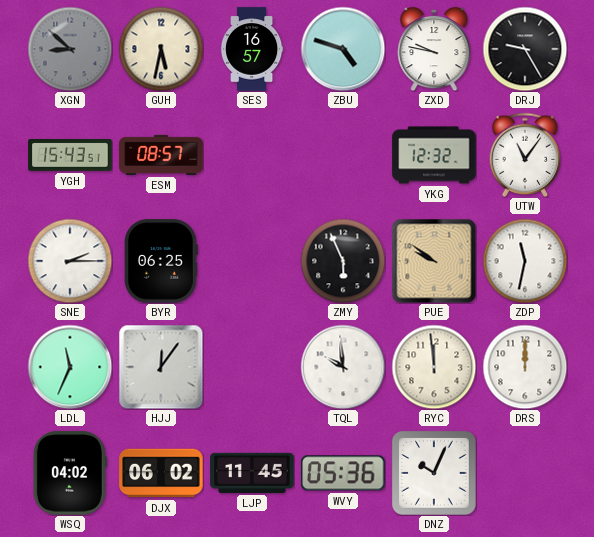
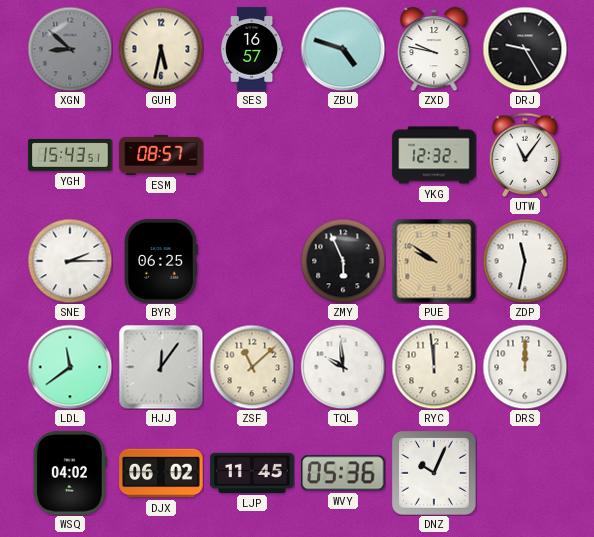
LDL: 11:34 -> 11:39 (70, 367)
ZSF: none -> 11:08 (252, 367)
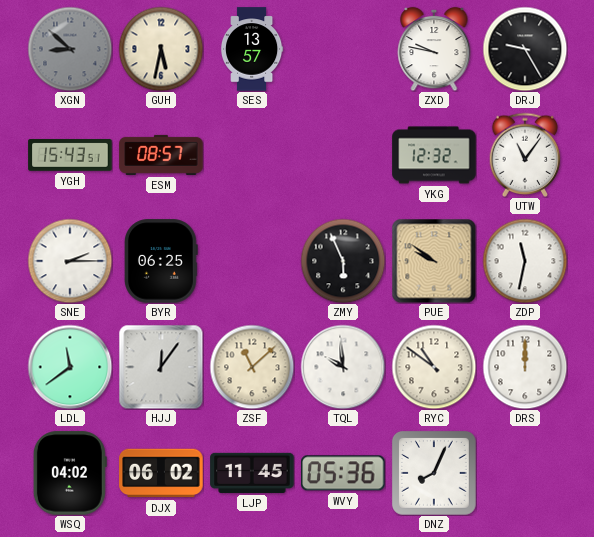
SES: 16:57 -> 13:57 (252, 49)
ZBU: 4:48 -> none (343, 49)
RYC: 11:59 -> 10:51 (434, 367)
DNZ: 10:04 -> 8:04 (434, 473)
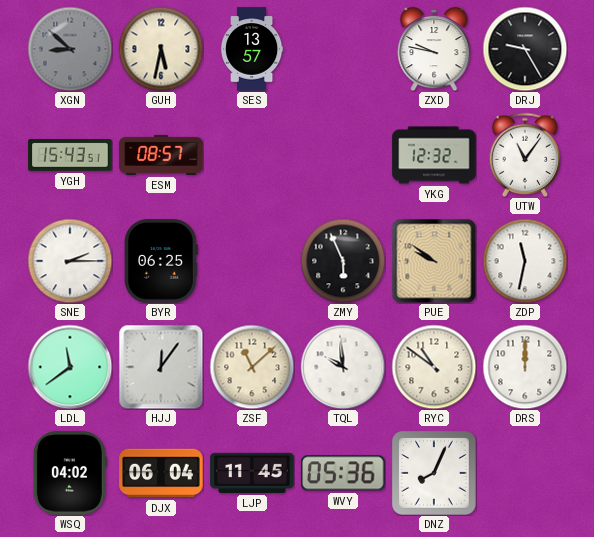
DJX: 06:02 -> 06:04 (161, 473)
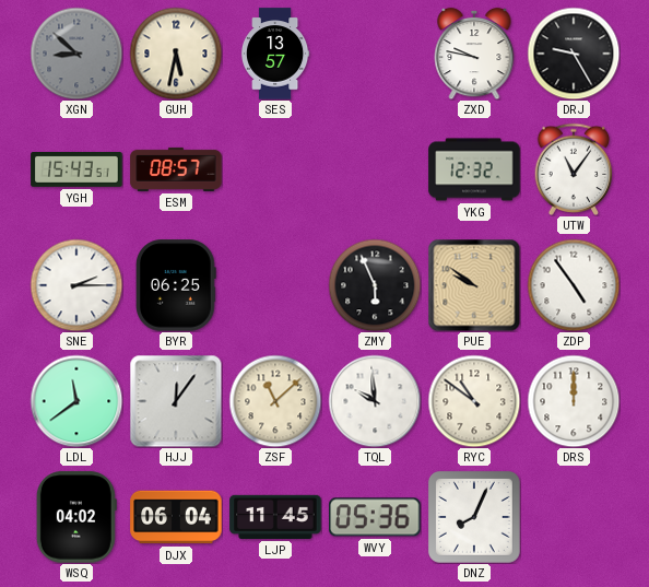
ZDP: 11:32 -> 4:54 (574, 285)
